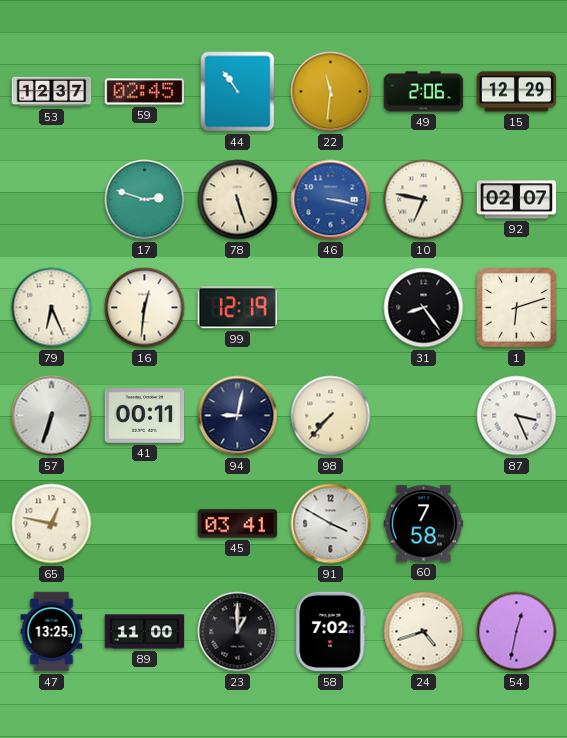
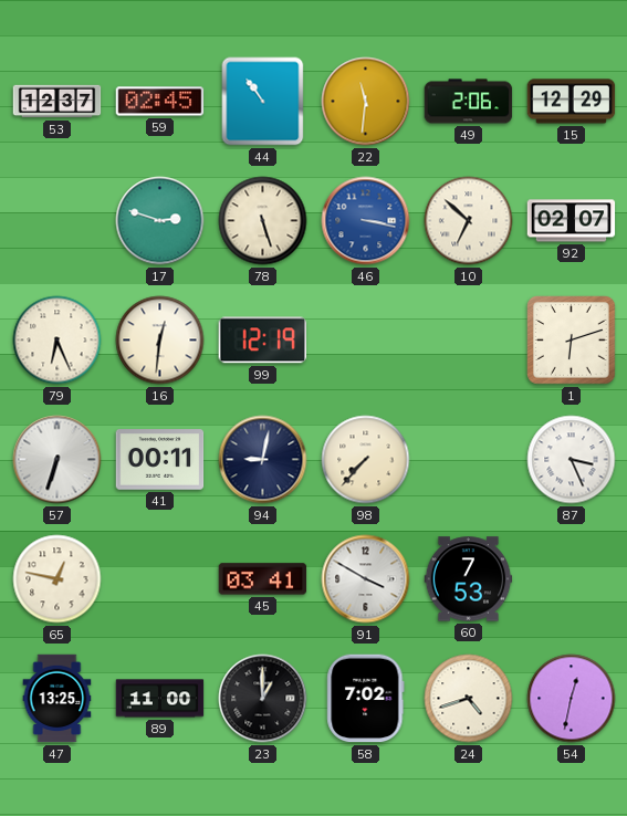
10: 6:47 -> 6:52 (469, 221)
31: 8:24 -> none (424, 308)
60: 7:58 -> 7:53 (469, 579)
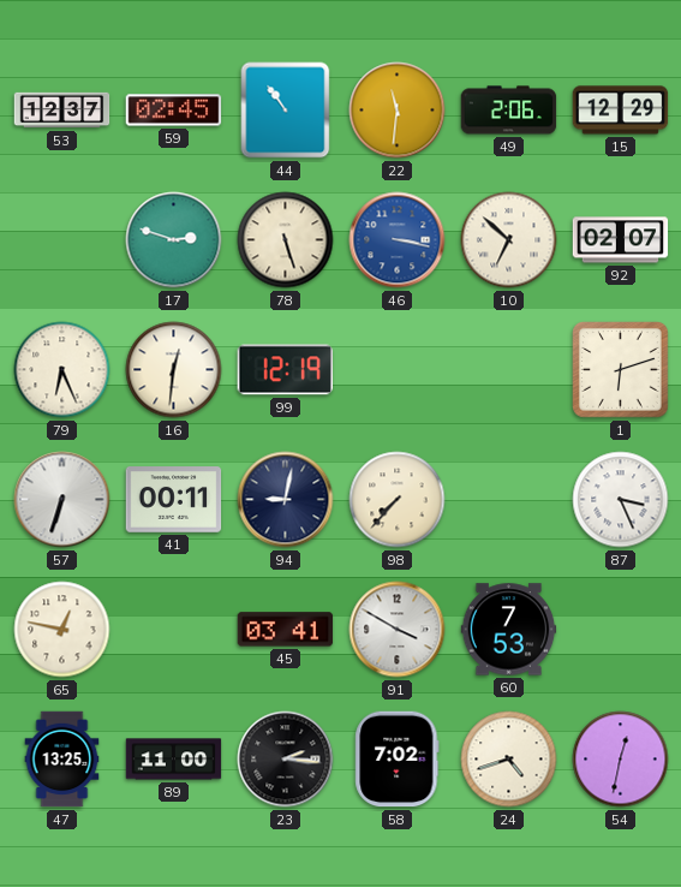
23: 1:00 -> 2:16 (286, 760)
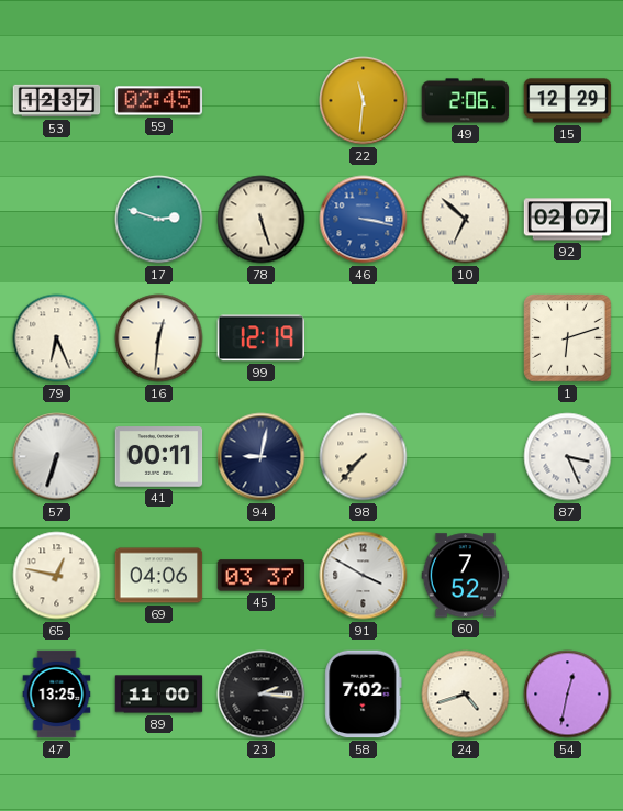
44: 10:54 -> none (286, 111)
69: none -> 04:06 (159, 576)
45: 03:41 -> 03:37 (262, 576)
60: 7:53 -> 7:52 (466, 576)
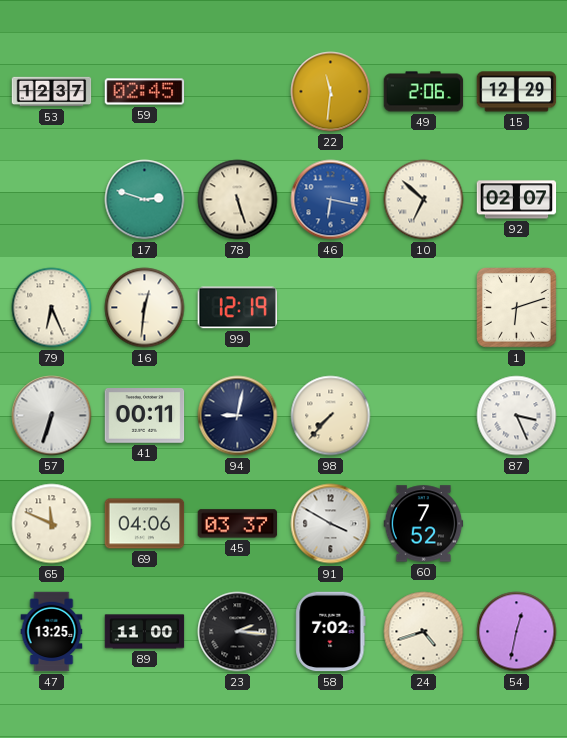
46: 3:17 -> 6:17 (331, 200)
65: 12:47 -> 11:49 (52, 524)
